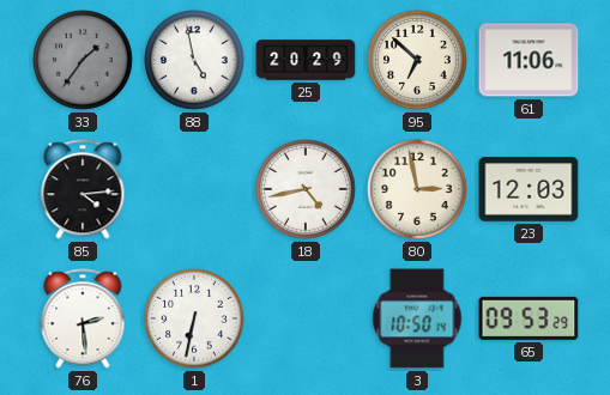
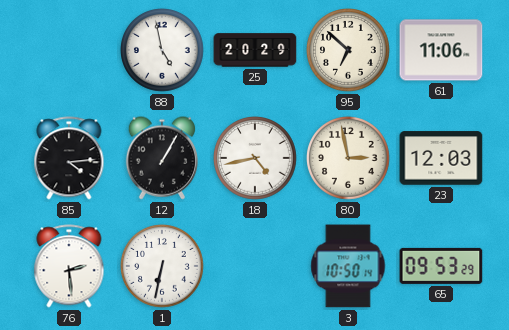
33: 1:36 -> none (84, 61)
12: none -> 1:05 (162, 158)
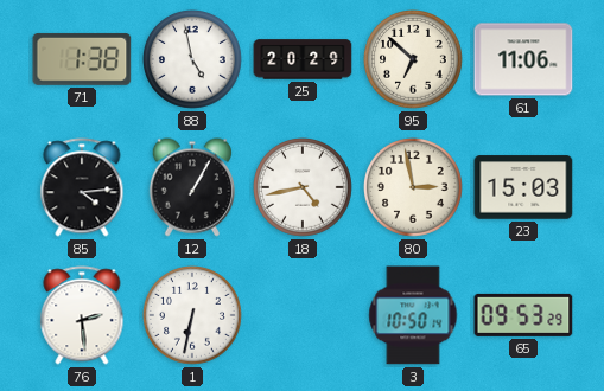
71: none -> 1:38 (82, 59)
23: 12:03 -> 15:03 (523, 187)
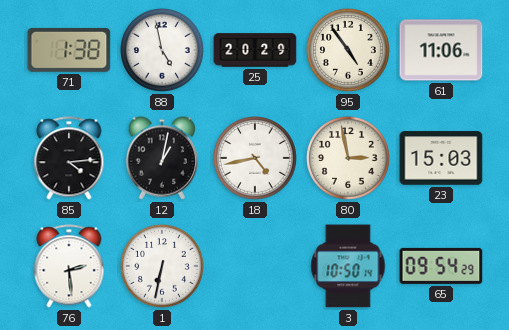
95: 6:52 -> 4:54 (349, 51)
12: 1:05 -> 1:02 (162, 158)
65: 09:53 -> 09:54 (441, 266)
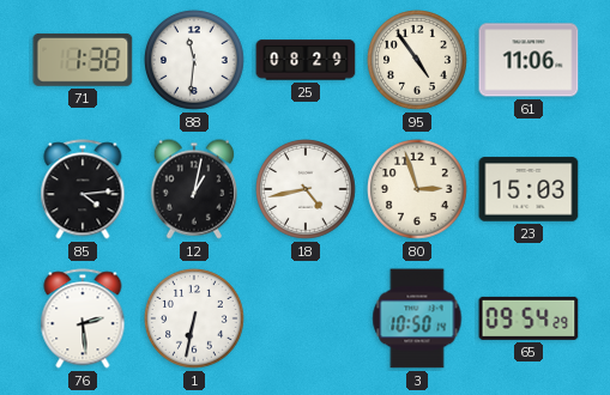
88: 4:58 -> 11:31 (195, 61)
25: 20:29 -> 08:29 (306, 60)
80: 2:58 -> 2:57 (418, 190)
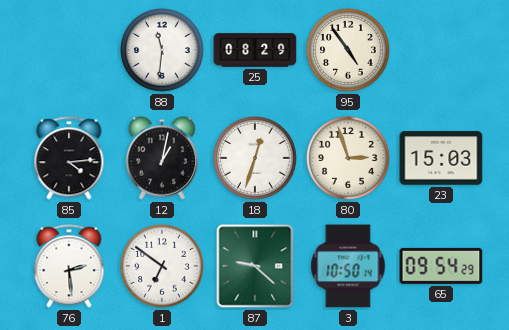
71: 1:38 -> none (83, 60)
61: 11:06 -> none (529, 60)
18: 4:43 -> 12:33 (256, 159)
1: 6:32 -> 6:51 (163, 267)
87: none -> 9:22 (255, 266)
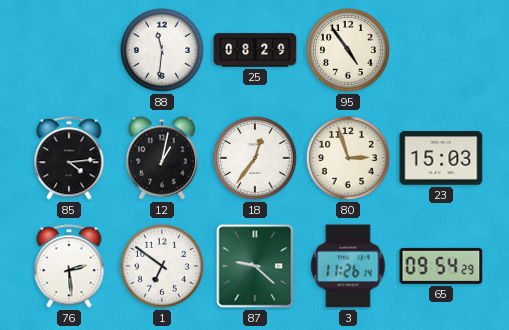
18: 12:33 -> 12:36 (256, 159)
3: 10:50 -> 11:26 (348, 266)
